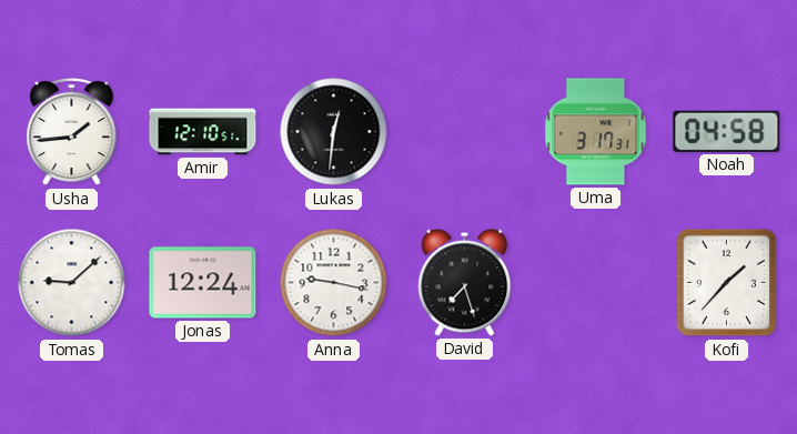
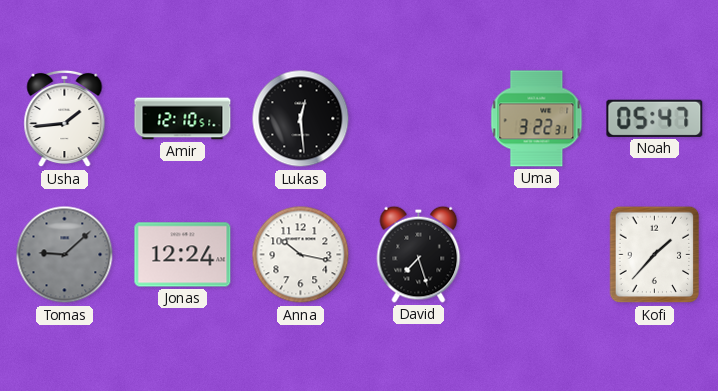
Lukas: 12:31 -> 12:29 (301, 119)
Uma: 3:17 -> 3:22 (537, 119)
Noah: 04:58 -> 05:47 (655, 118)
Tomas dial: white -> grey (65, 255)
Anna: 9:17 -> 10:17 (301, 255)
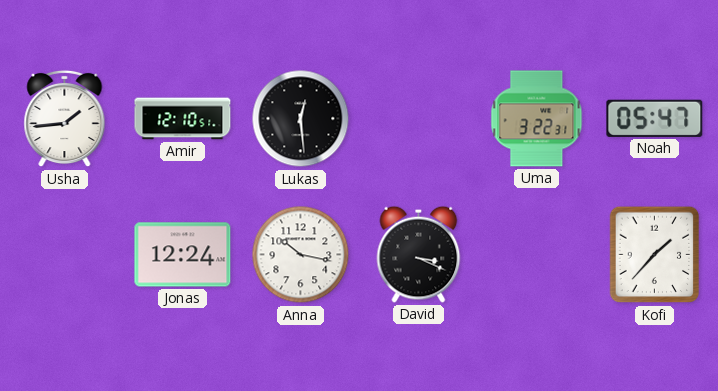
Tomas: 9:08 -> none (65, 255)
David: 7:27 -> 3:19 (419, 254)
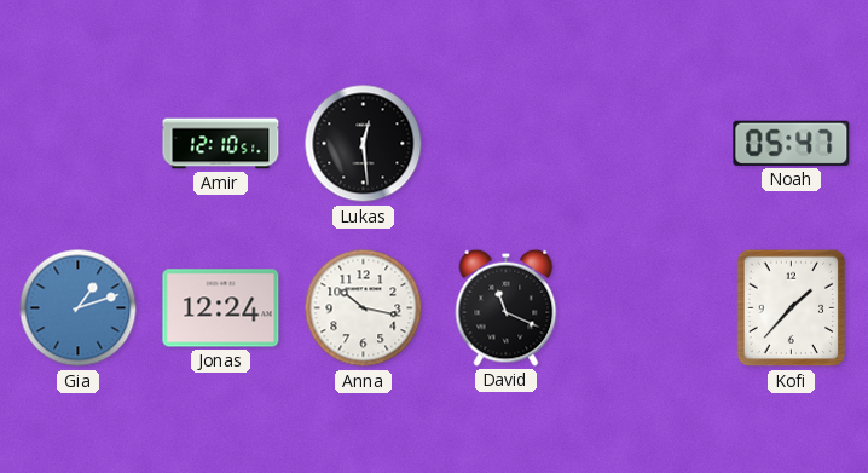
Usha: 1:44 -> none (65, 119)
Uma: 3:22 -> none (537, 119)
Gia: none -> 1:12 (79, 308)
David: 3:19 -> 11:19 (507, 307)
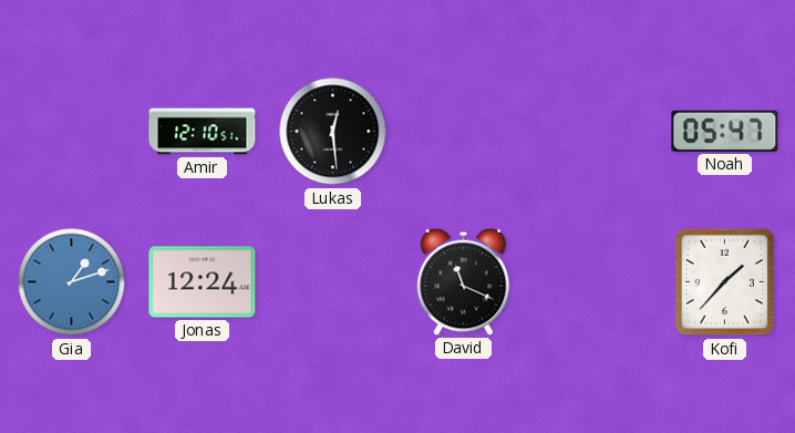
Anna: 10:17 -> none (364, 308)
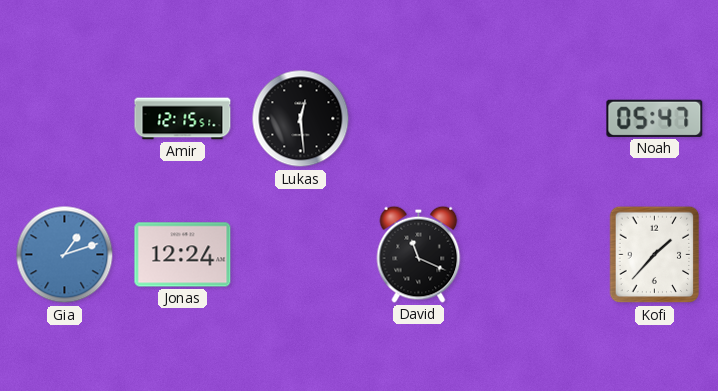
Amir: 12:10 -> 12:15 (183, 119)
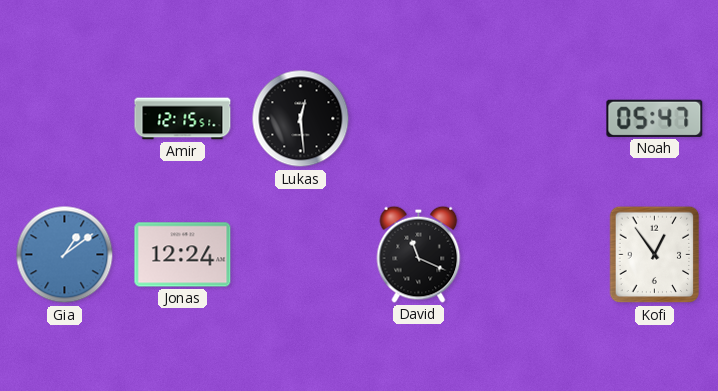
Gia: 1:12 -> 1:09 (65, 255)
Kofi: 1:37 -> 12:54 (655, 255)
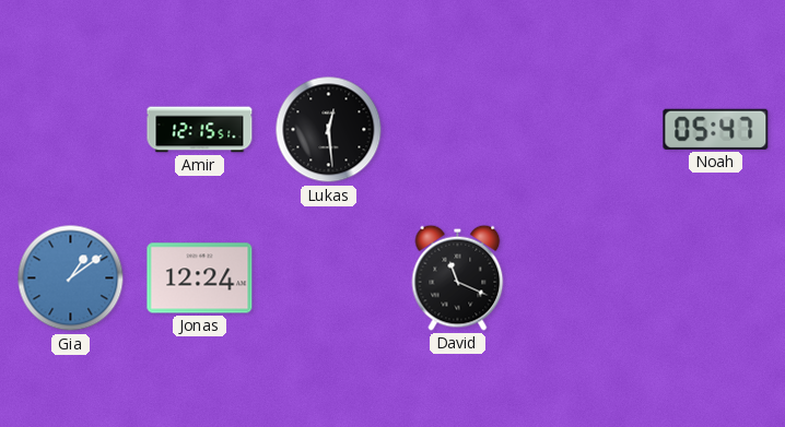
Kofi: 12:54 -> none (655, 255)
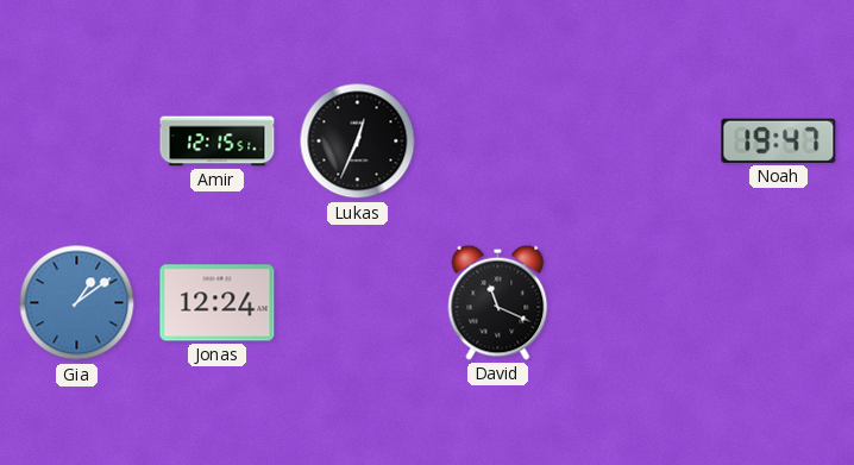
Lukas: 12:29 -> 12:34 (358, 142)
Noah: 05:47 -> 19:47 (779, 140)
